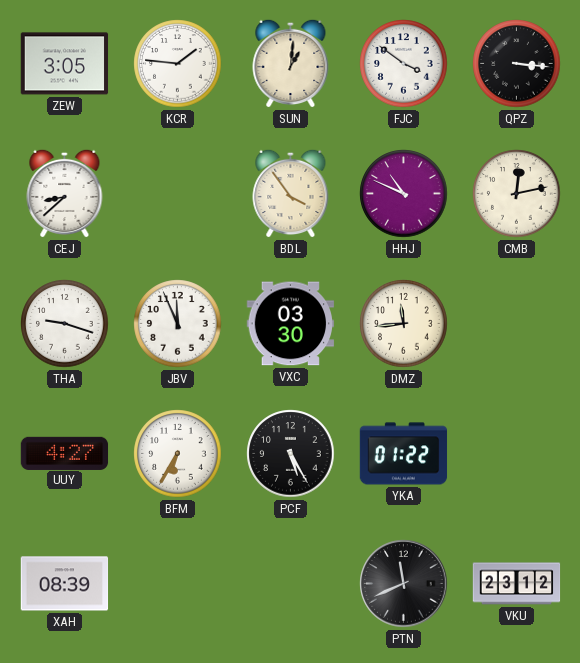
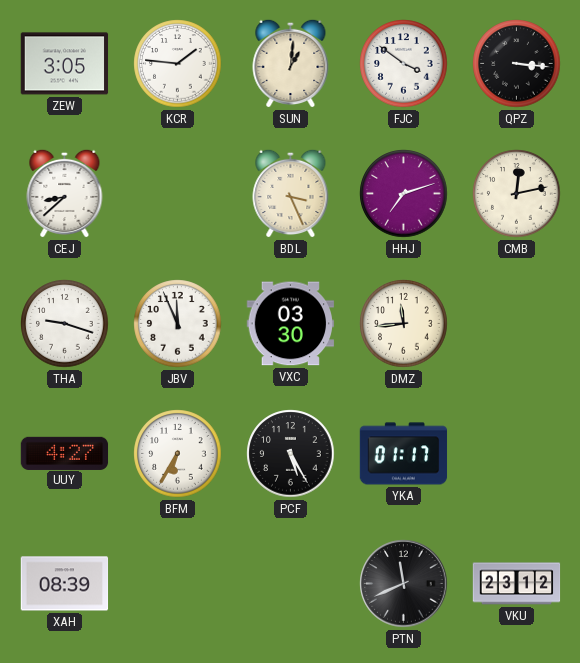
BDL: 3:54 -> 3:26 (291, 193)
HHJ: 10:49 -> 7:12 (404, 194)
YKA: 01:22 -> 01:17 (404, 454)
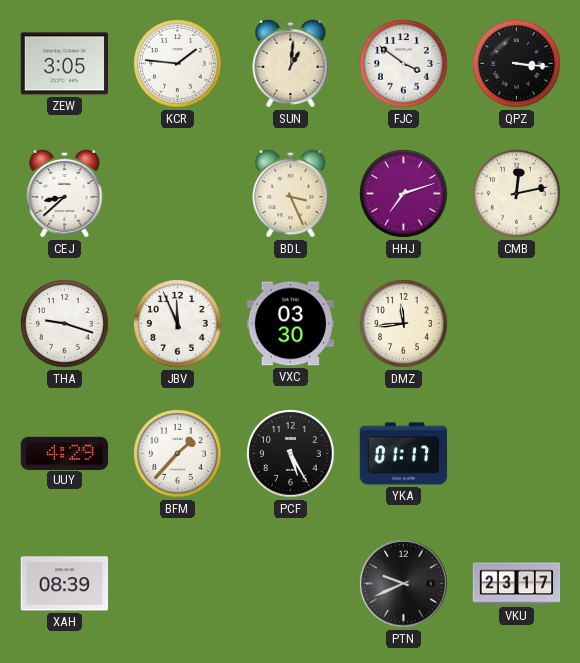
UUY: 4:27 -> 4:29 (65, 453)
BFM: 6:35 -> 1:37 (178, 454)
PTN: 11:41 -> 9:41 (404, 584)
VKU: 23:12 -> 23:17 (517, 584)
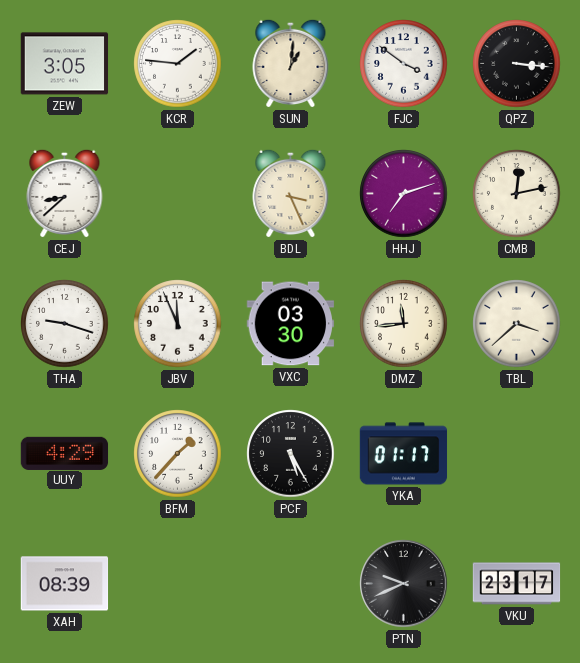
TBL: none -> 3:38 (517, 324)
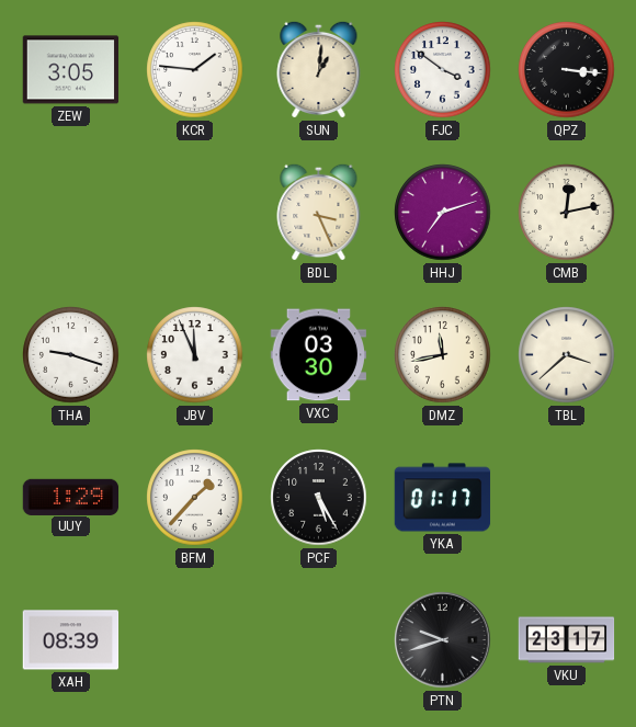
CEJ: 8:38 -> none (65, 193)
DMZ: 11:44 -> 11:43 (443, 355)
UUY: 4:29 -> 1:29 (71, 497)
PTN: 9:41 -> 9:42 (443, 640)
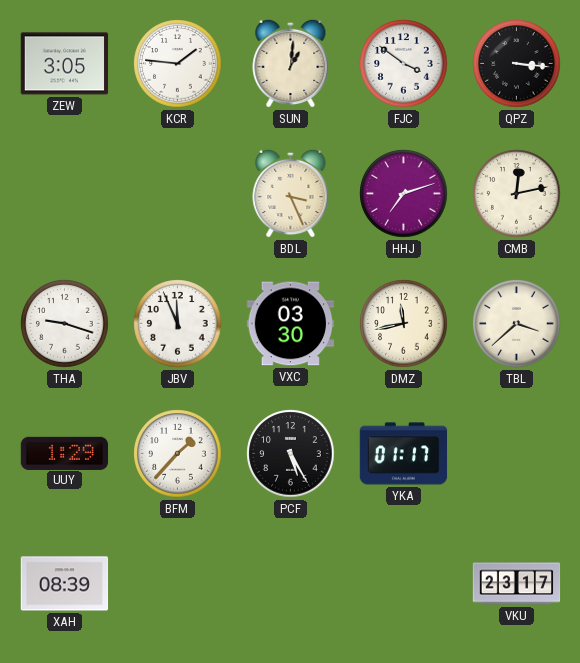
PTN: 9:42 -> none (443, 640)
